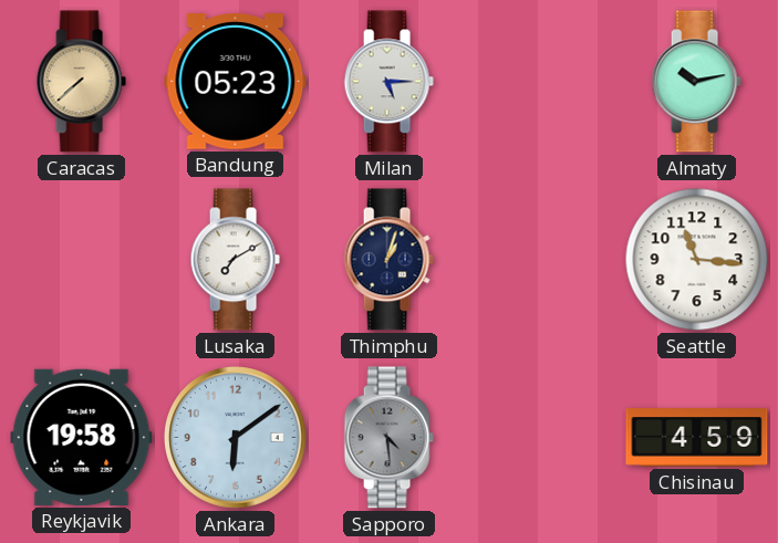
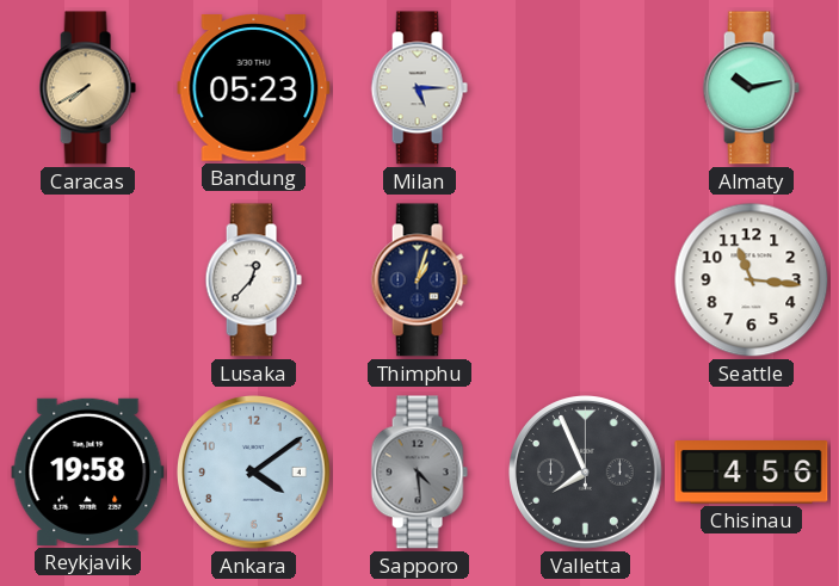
Caracas: 7:38 -> 7:40 (87, 88)
Lusaka: 7:10 -> 12:37 (253, 280)
Ankara: 6:09 -> 4:09 (254, 473)
Valletta: none -> 7:56 (586, 473)
Chisinau: 4:59 -> 4:56 (752, 473)
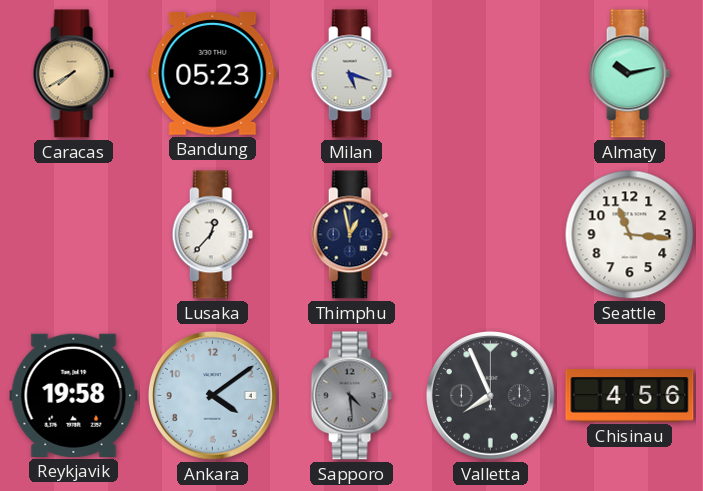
Milan: 5:15 -> 5:18 (351, 74)
Thimphu: 1:03 -> 12:58 (351, 235)
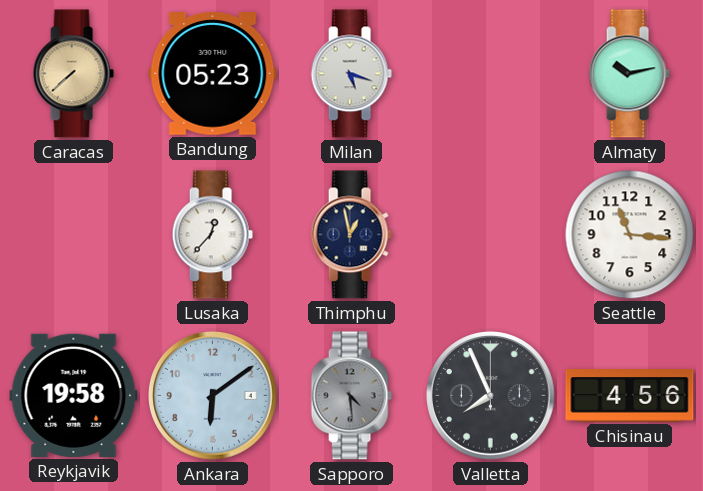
Caracas: 7:40 -> 7:38 (73, 74)
Ankara: 4:09 -> 6:09 (213, 396)
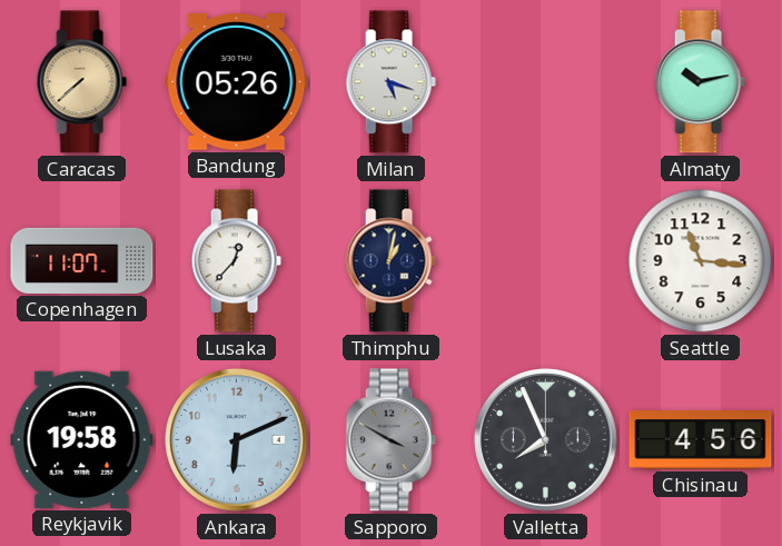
Bandung: 05:23 -> 05:26 (237, 82)
Copenhagen: none -> 11:07 (82, 260)
Thimphu: 12:58 -> 1:02 (390, 261)
Ankara: 6:09 -> 6:11 (237, 440)
Sapporo: 4:29 -> 3:50 (390, 440)
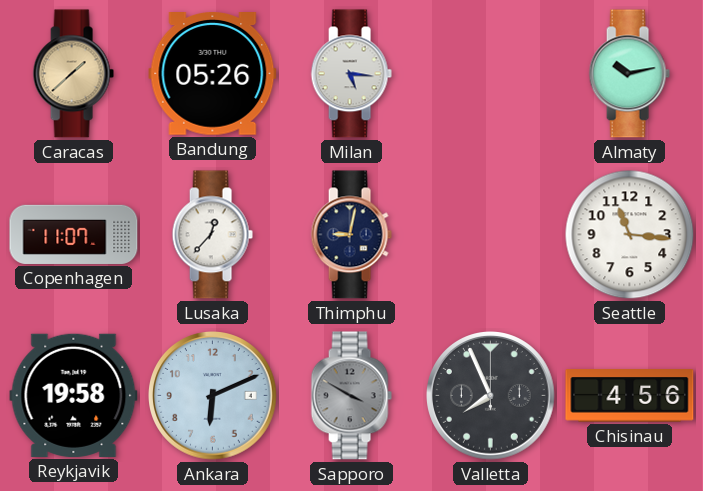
Caracas: 7:38 -> 1:38 (73, 74)
Milan: 5:18 -> 5:16 (351, 74)
Thimphu: 1:02 -> 9:02 (351, 235)
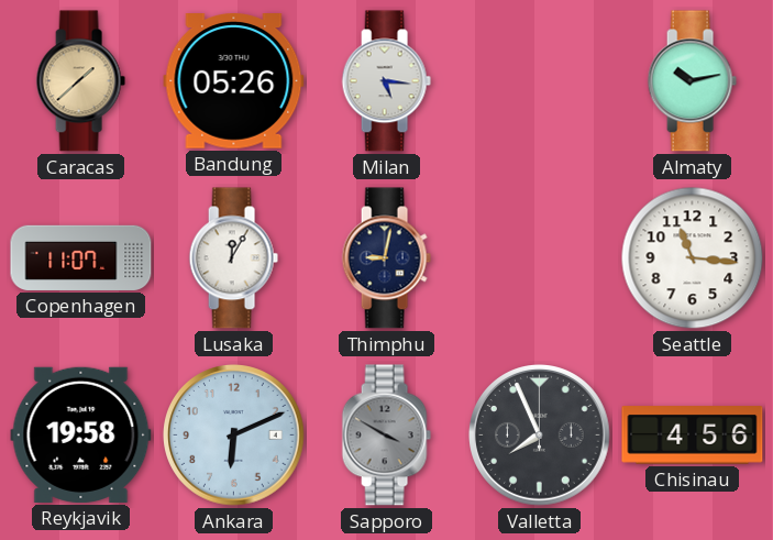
Lusaka: 12:37 -> 12:05 (233, 258)
